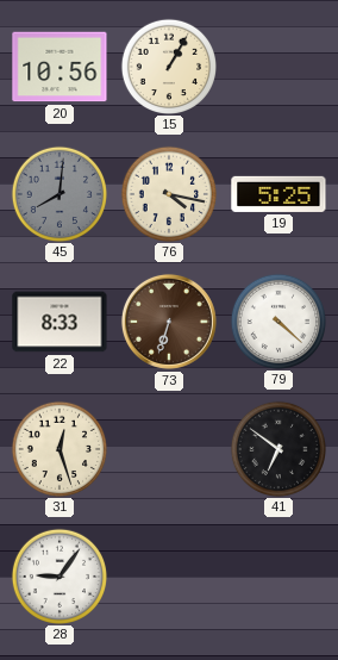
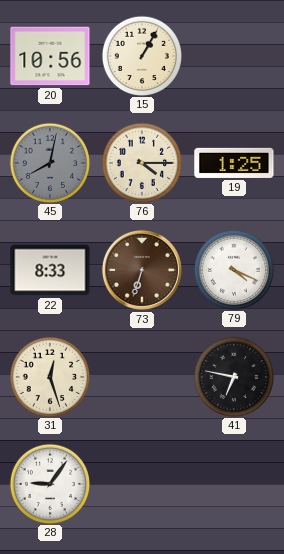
45: 8:01 -> 8:02 (49, 162)
76: 4:17 -> 4:15 (141, 162)
19: 5:25 -> 1:25 (234, 163)
79: 4:22 -> 4:19 (233, 269)
41: 6:51 -> 6:47 (233, 376)
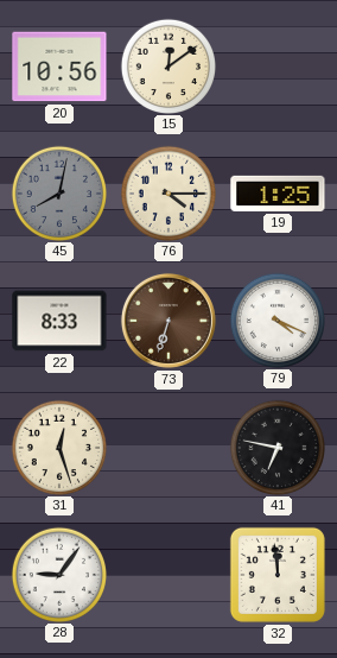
15: 1:05 -> 12:09 (167, 65)
32: none -> 11:59 (278, 575)
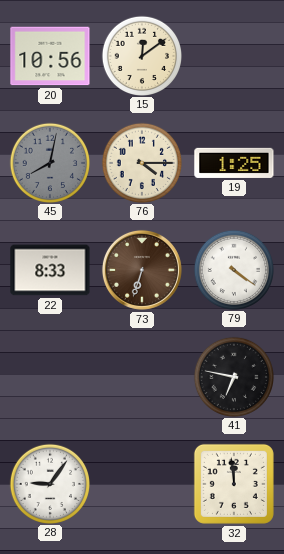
79: 4:19 -> 4:21 (233, 269)
31: 12:27 -> none (58, 447)
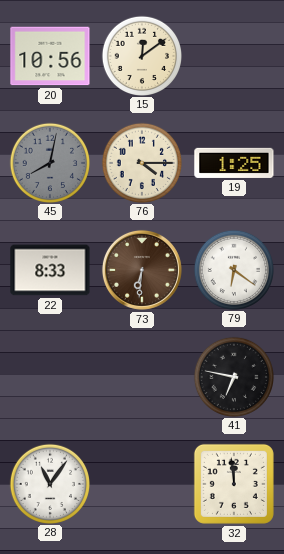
73: 6:33 -> 6:31 (142, 270)
79: 4:21 -> 6:21 (233, 269)
28: 9:06 -> 11:06 (49, 483)
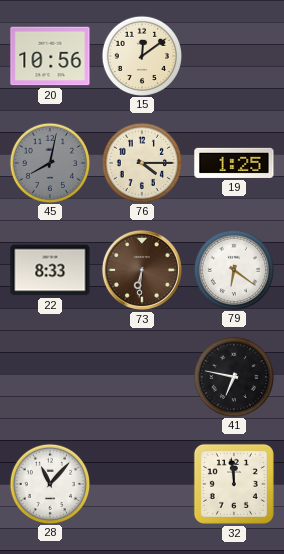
28: 11:06 -> 11:07 (49, 483)
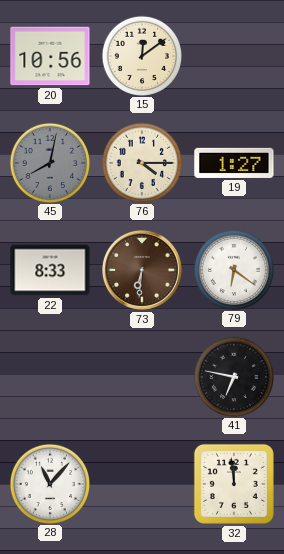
19: 1:25 -> 1:27 (234, 163)
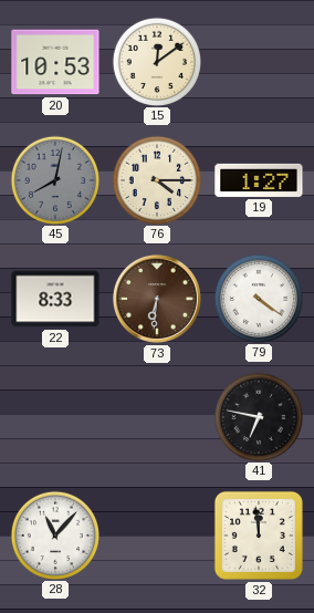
20: 10:56 -> 10:53 (55, 62)
79: 6:21 -> 4:21 (258, 298)
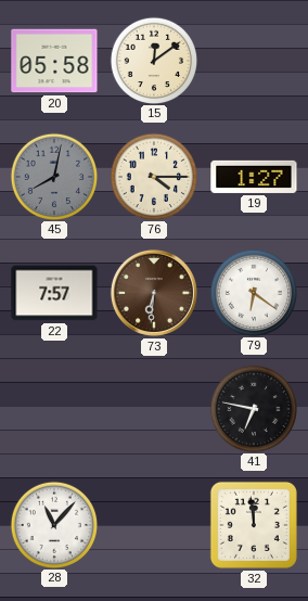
20: 10:53 -> 05:58 (54, 61)
22: 8:33 -> 7:57 (54, 293)
79: 4:21 -> 6:21 (253, 292)
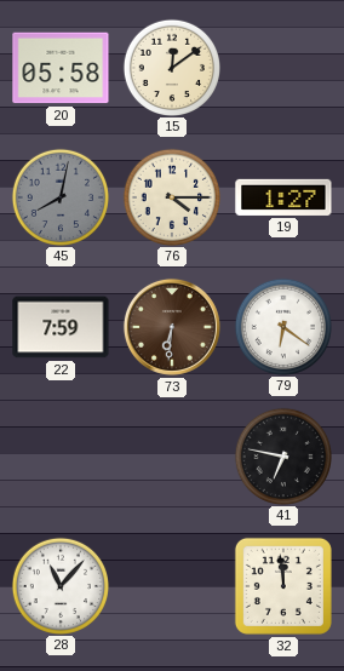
22: 7:57 -> 7:59 (61, 327)
